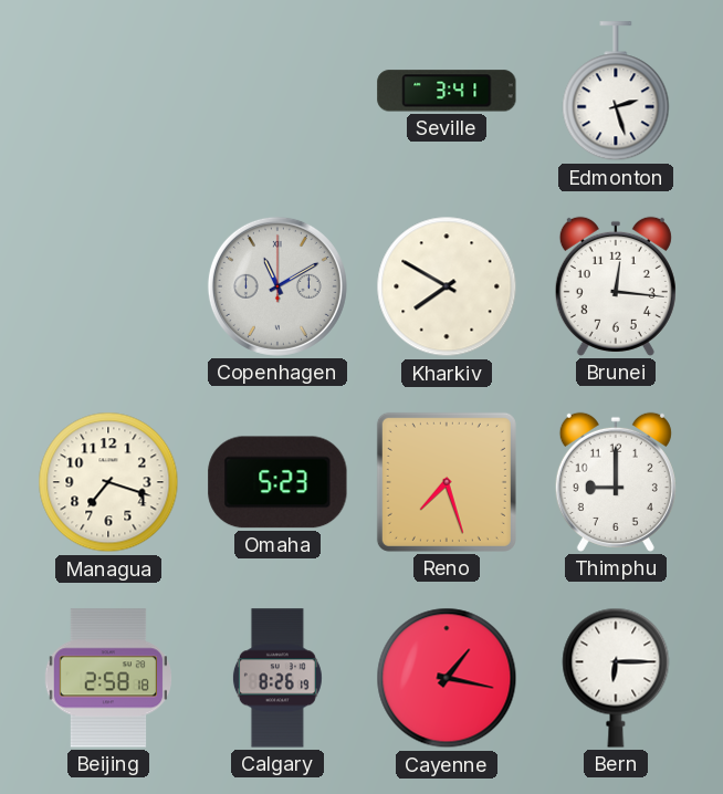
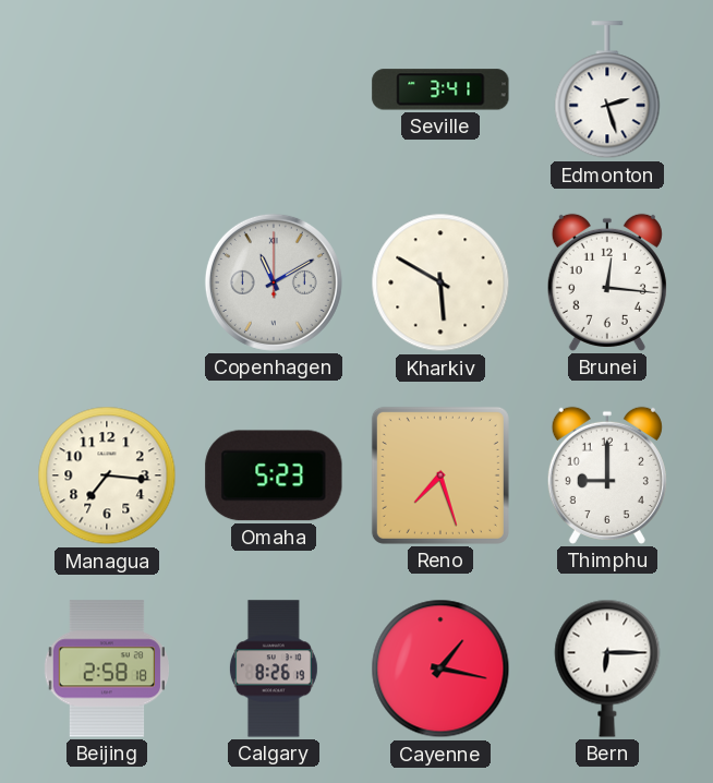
Kharkiv: 7:50 -> 5:50 (440, 282)
Managua: 7:18 -> 7:16 (107, 475)
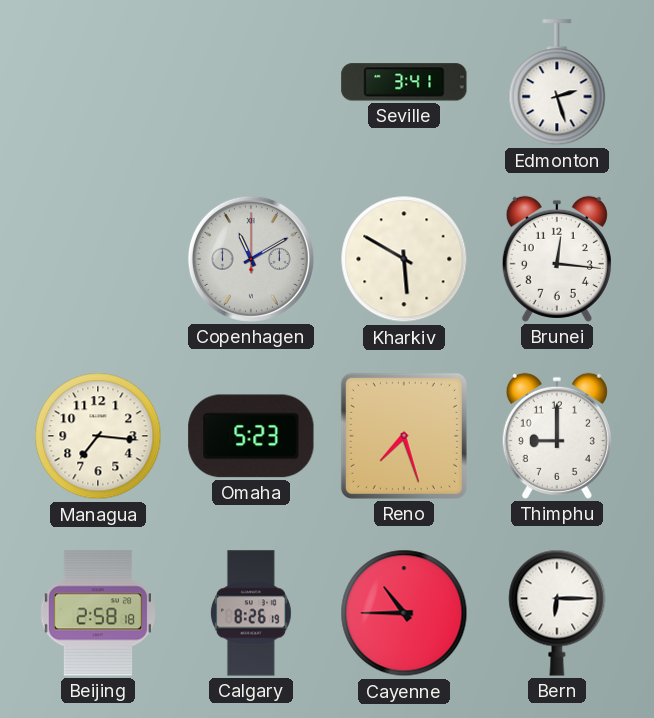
Cayenne: 1:17 -> 10:45 (404, 613)
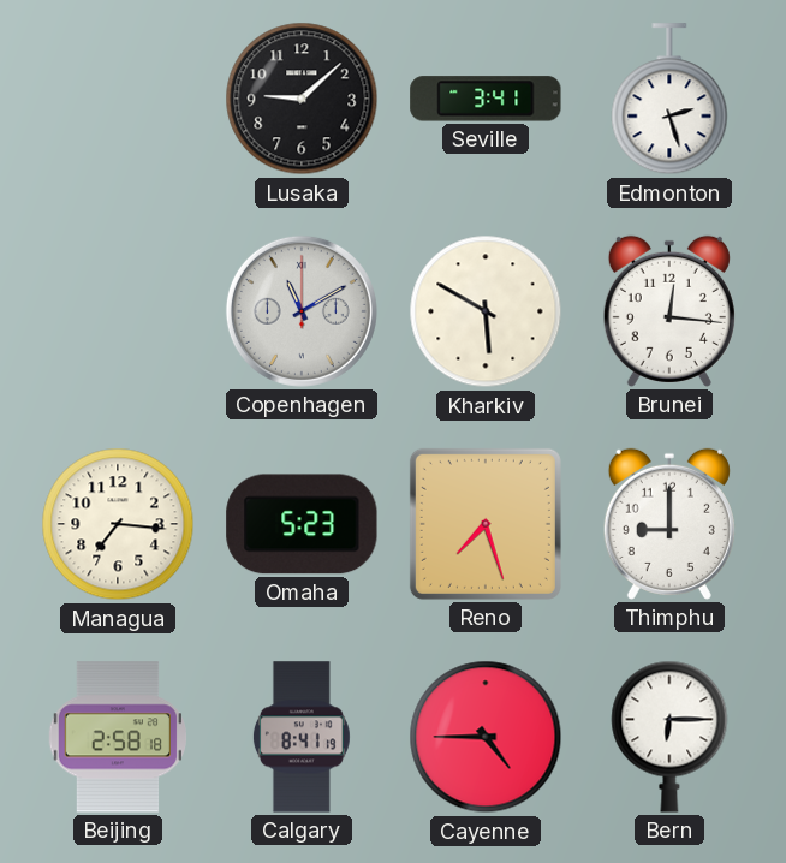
Lusaka: none -> 9:08 (302, 99)
Calgary: 8:26 -> 8:41 (302, 737)
Cayenne: 10:45 -> 4:45 (486, 737)
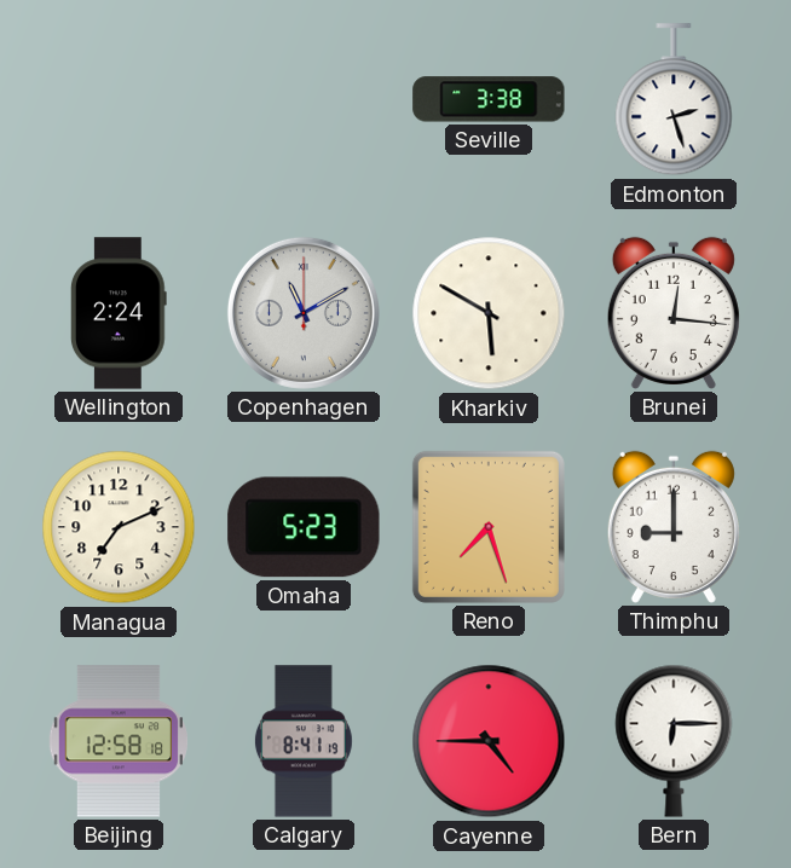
Lusaka: 9:08 -> none (302, 99)
Seville: 3:41 -> 3:38 (489, 99)
Wellington: none -> 2:24 (119, 313)
Managua: 7:16 -> 7:11 (119, 527)
Beijing: 2:58 -> 12:58 (117, 741)
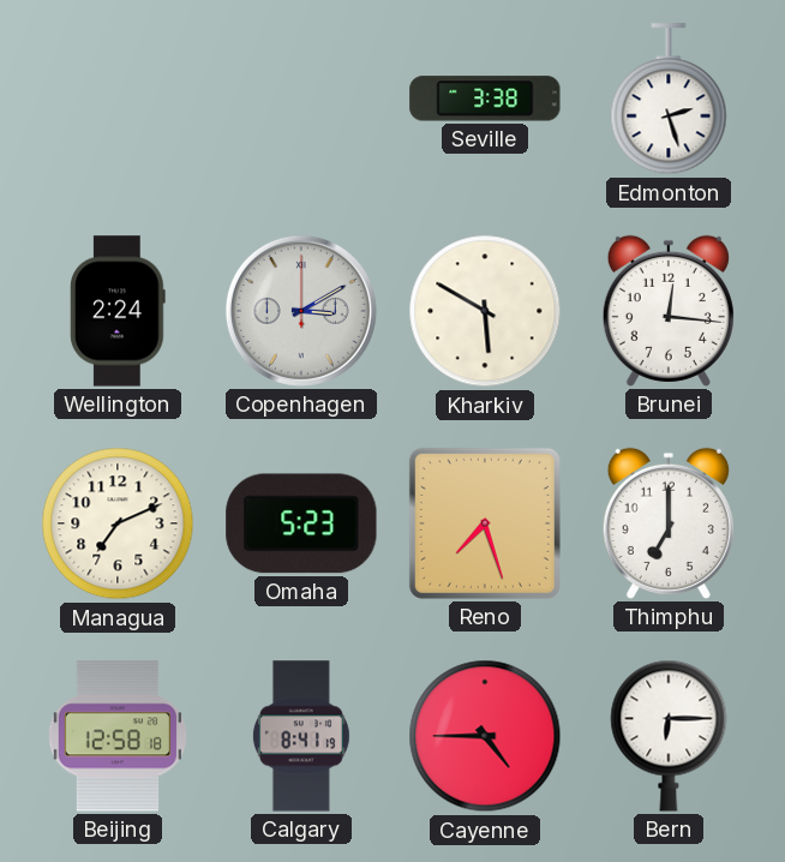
Copenhagen: 11:10 -> 3:10 (301, 311)
Thimphu: 9:00 -> 7:00 (669, 523)
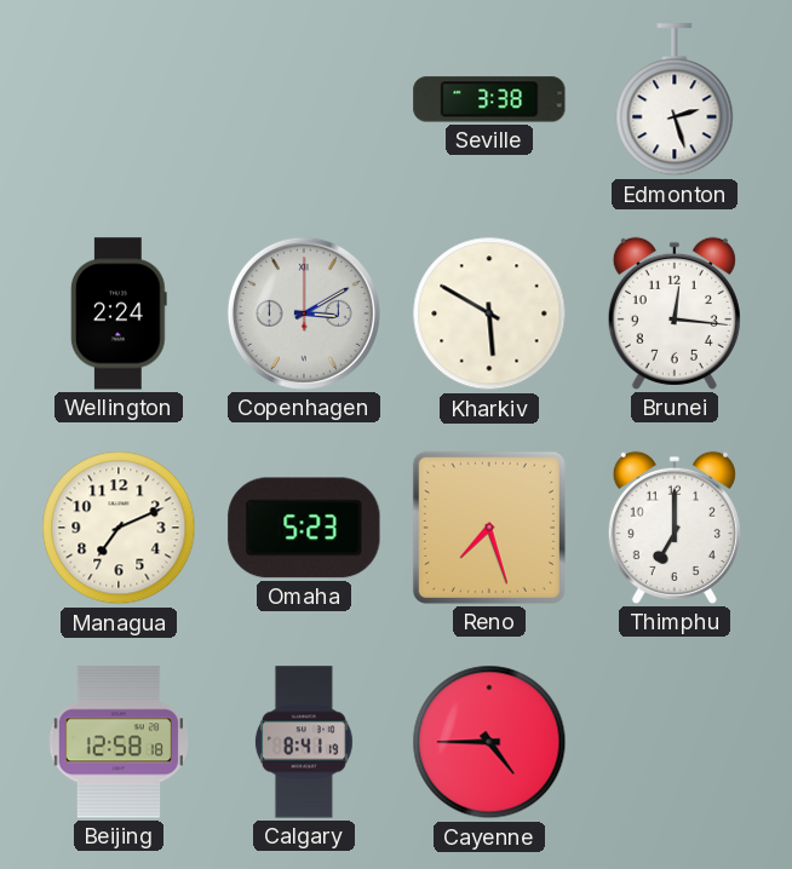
Bern: 6:15 -> none (669, 736)
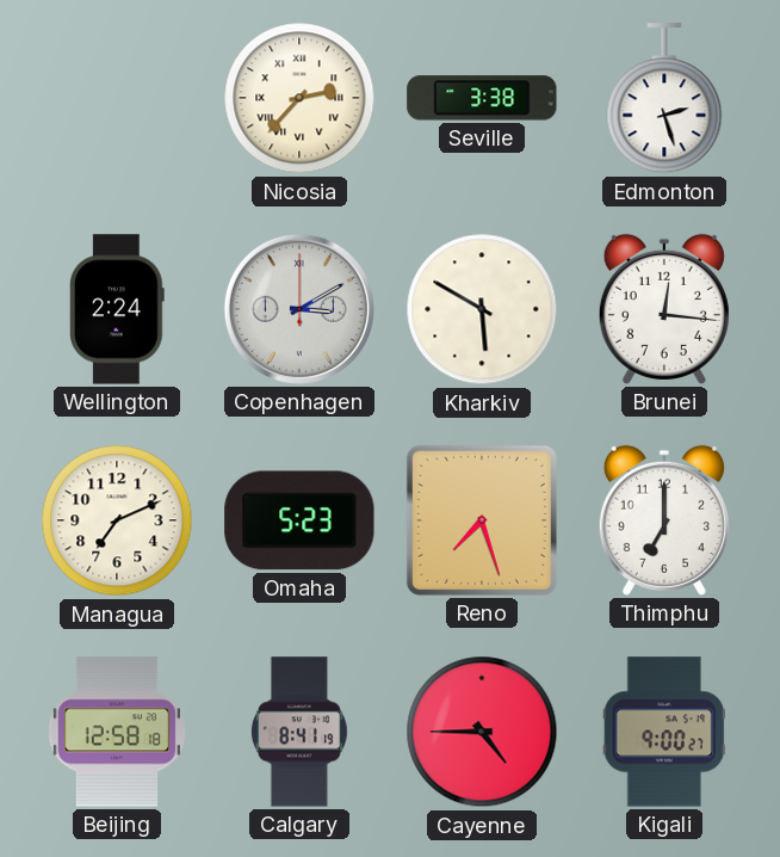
Nicosia: none -> 2:37 (299, 98)
Kigali: none -> 9:00 (664, 732)
